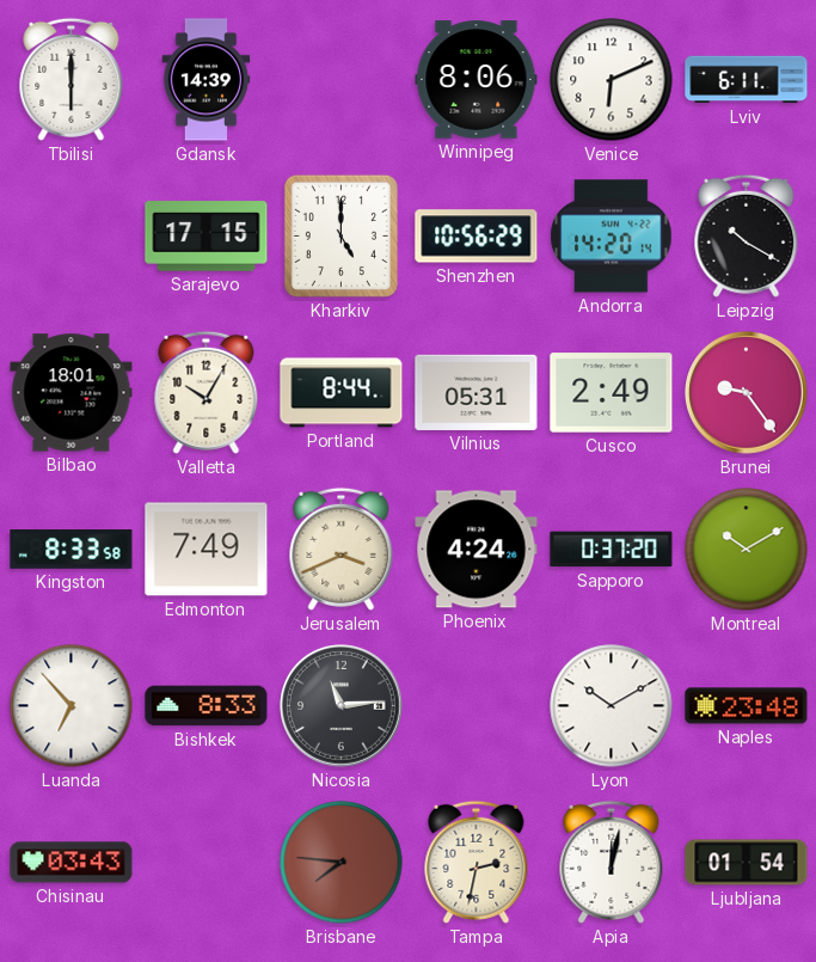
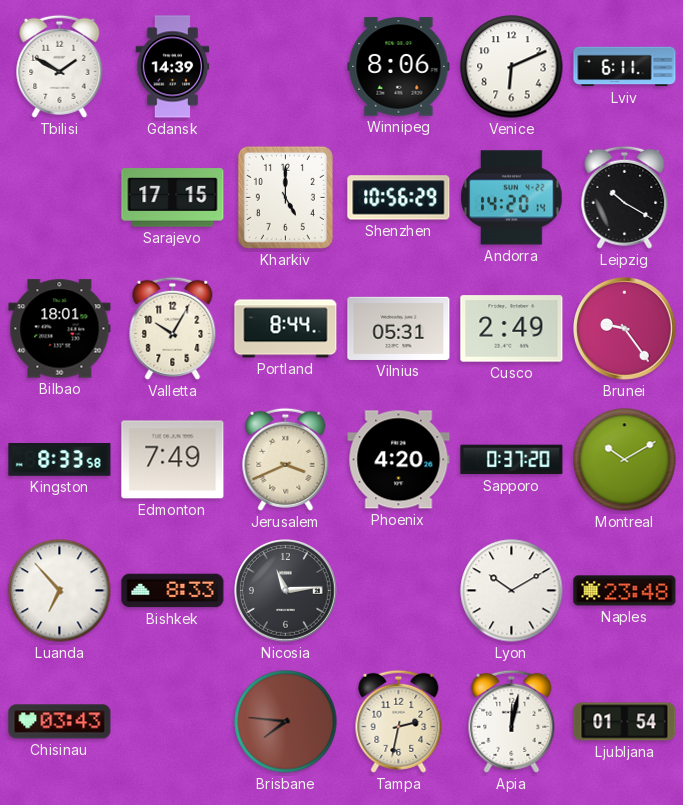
Tbilisi: 6:00 -> 1:50 (60, 66)
Phoenix: 4:24 -> 4:20 (399, 460)
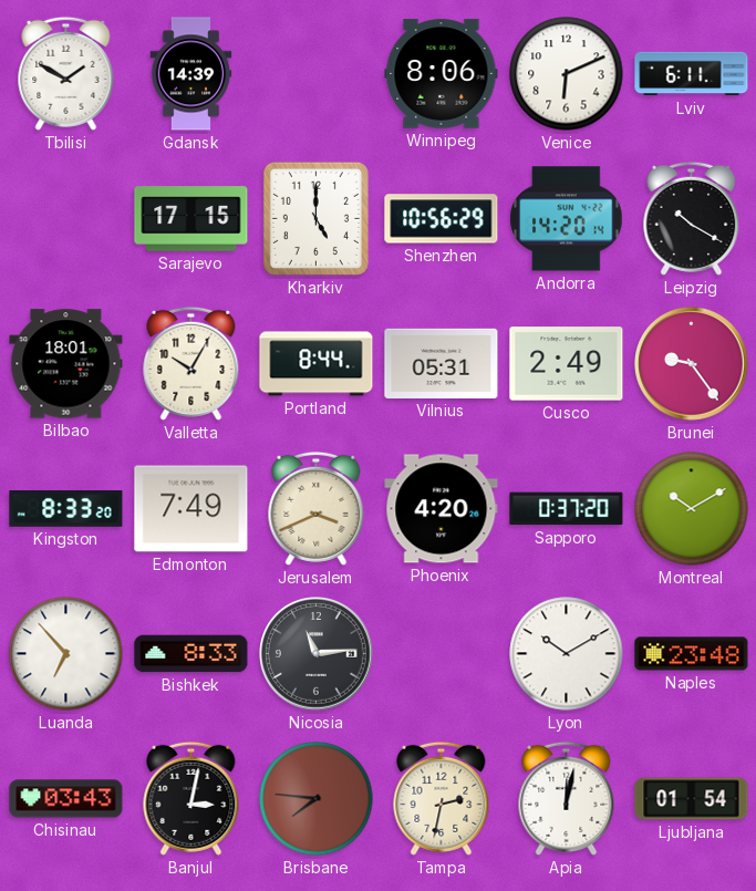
Kingston: 8:33:58 -> 8:33:20 (66, 509)
Banjul: none -> 3:02 (191, 798)
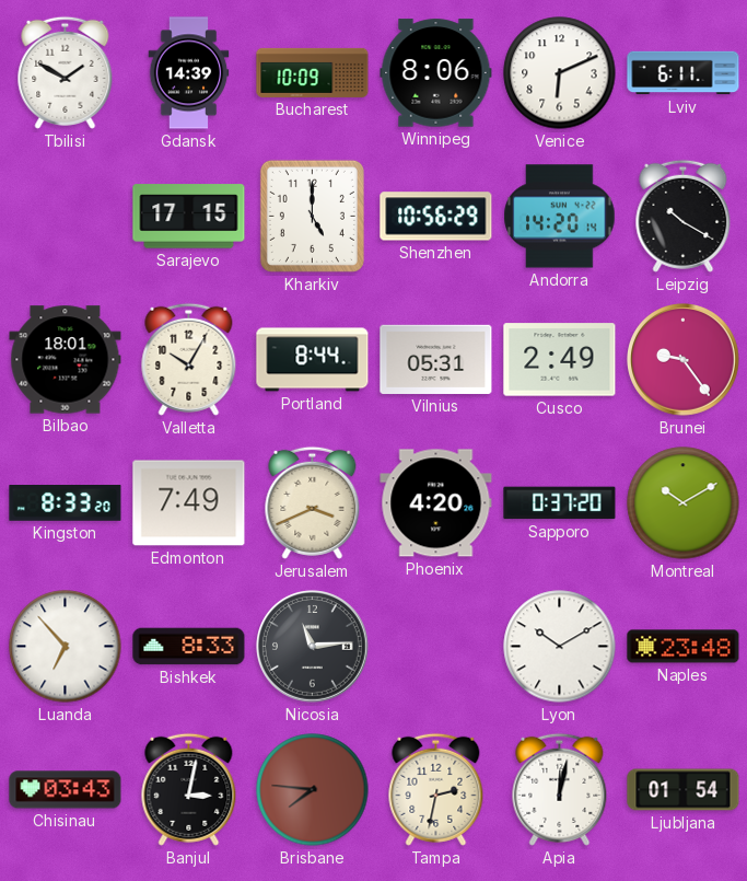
Bucharest: none -> 10:09 (313, 72)
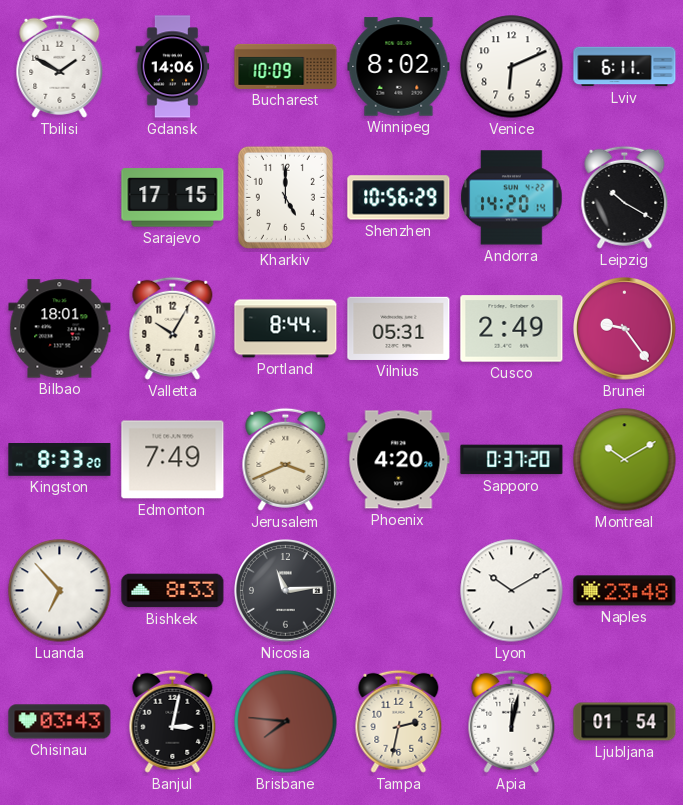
Gdansk: 14:39 -> 14:06 (173, 67)
Winnipeg: 8:06 -> 8:02 (399, 67)
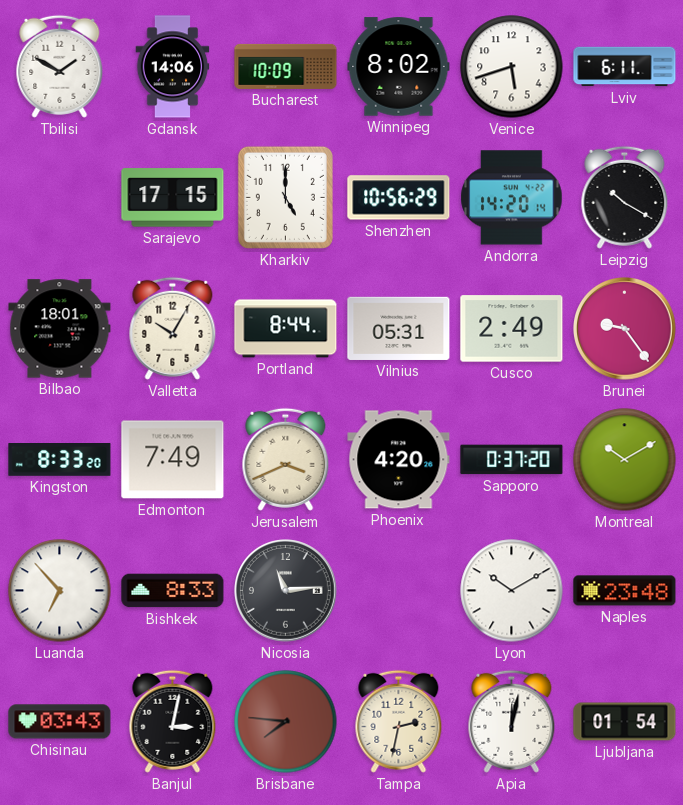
Venice: 6:11 -> 5:42 (512, 67)
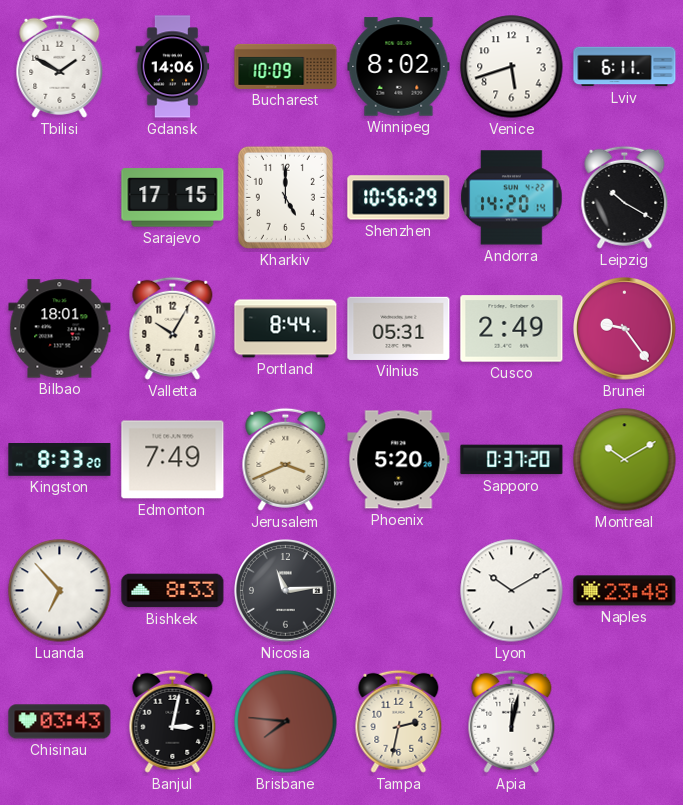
Phoenix: 4:20 -> 5:20 (399, 460)
Ljubljana: 01:54 -> none (625, 722)
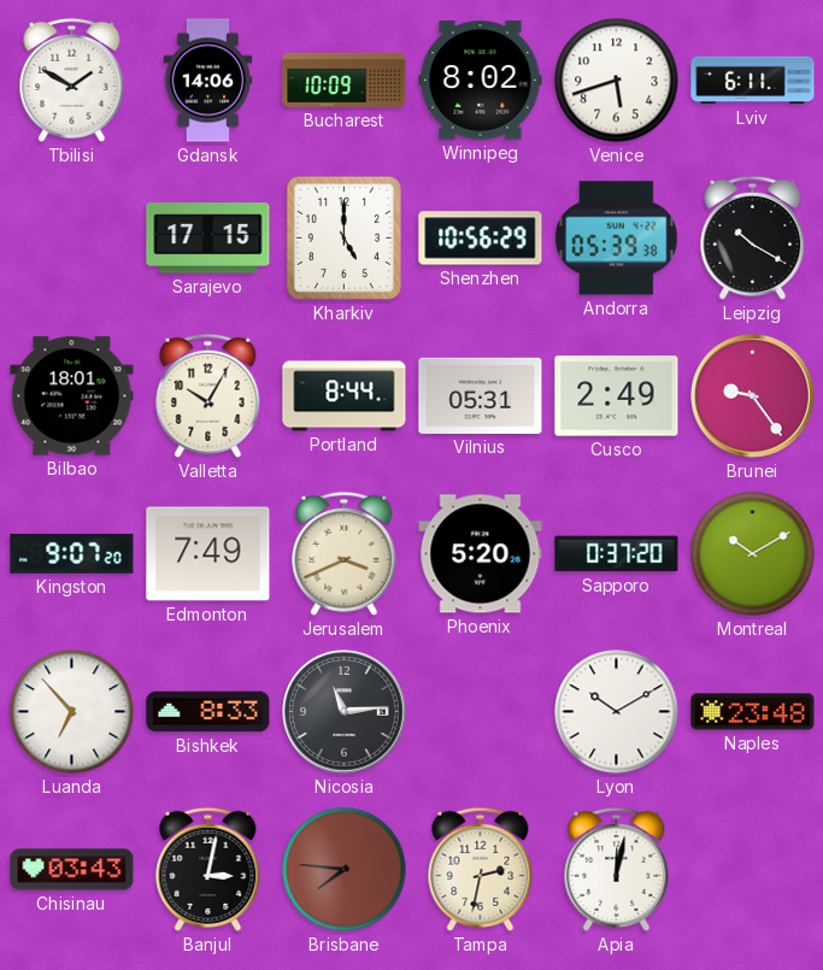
Andorra: 14:20 -> 05:39 (617, 239)
Kingston: 8:33 -> 9:07 (72, 554)
